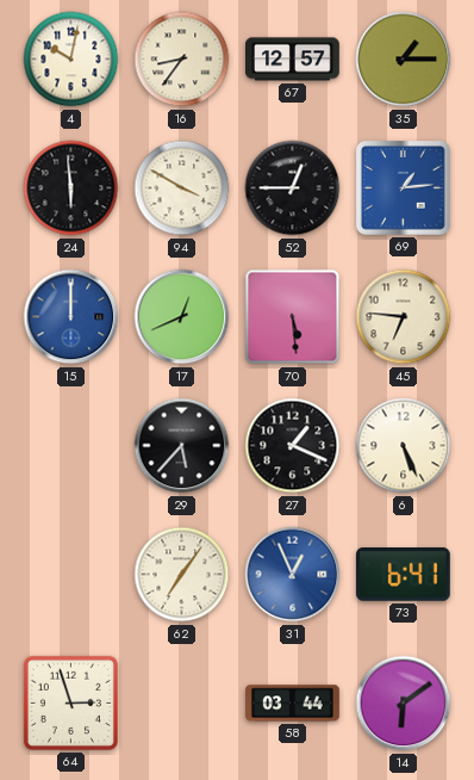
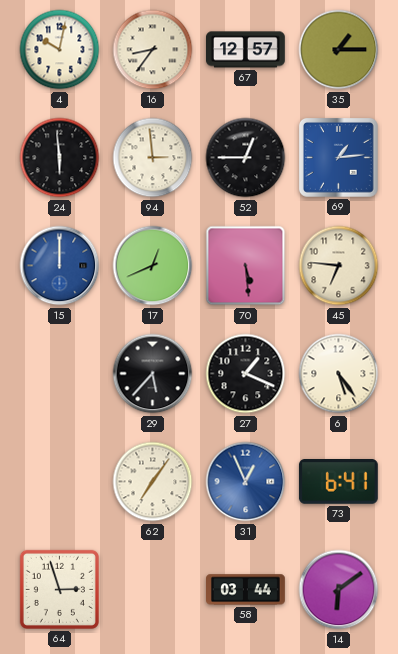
94: 3:50 -> 2:59 (153, 158)
6: 5:26 -> 5:24 (339, 374)
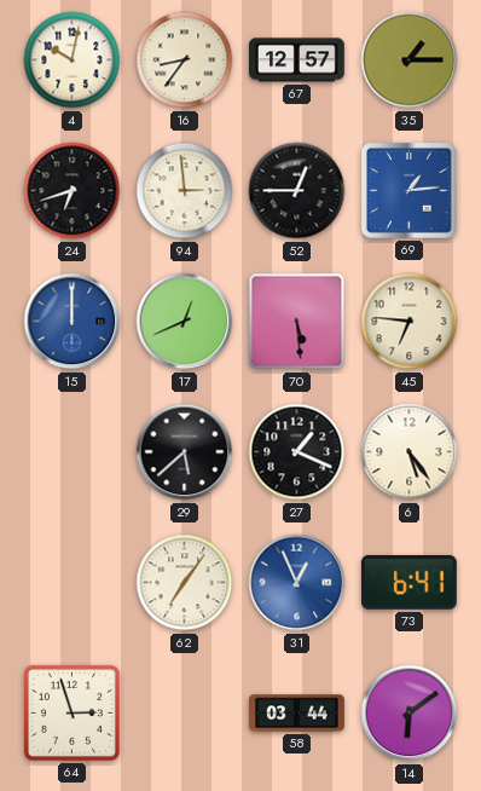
24: 5:59 -> 6:42 (73, 191)
29: 5:37 -> 5:38 (185, 452)
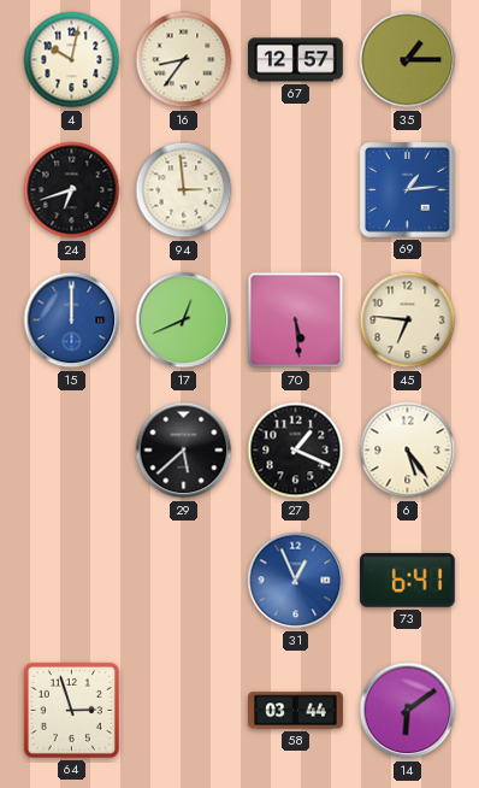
52: 12:45 -> none (297, 191)
62: 7:06 -> none (185, 583)
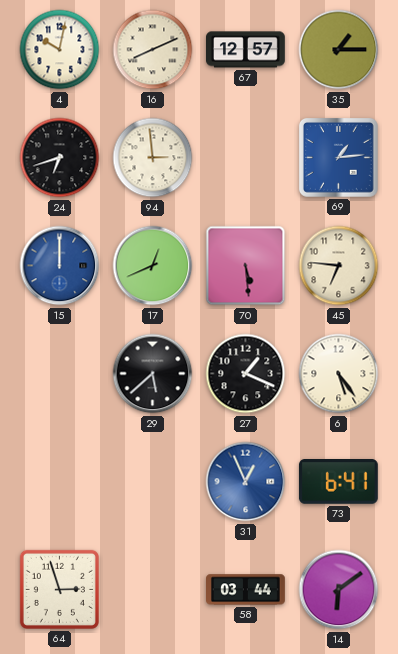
16: 8:36 -> 8:11 (153, 50)
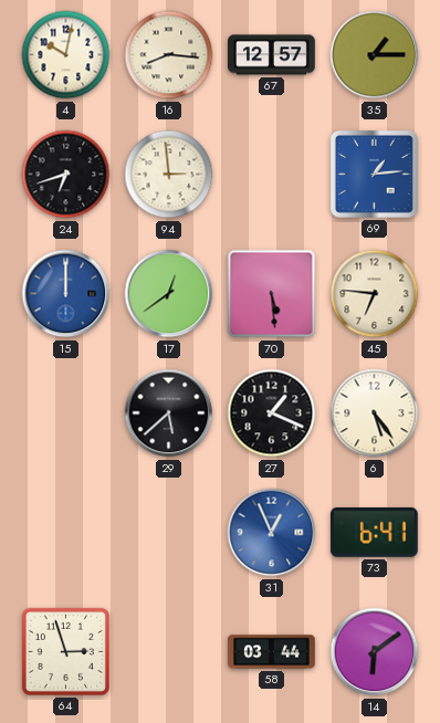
16: 8:11 -> 8:16 (169, 55)
17: 12:41 -> 12:39 (169, 294)
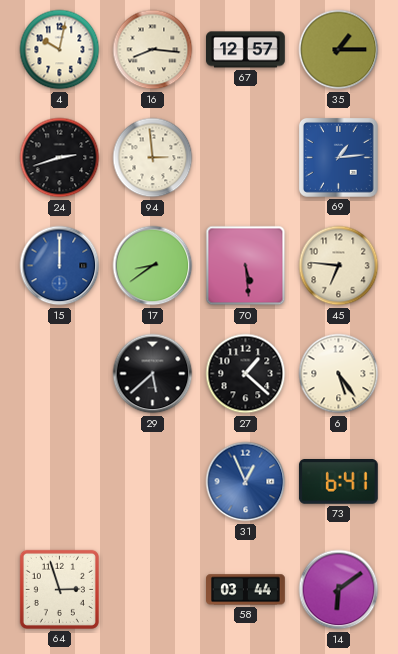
24: 6:42 -> 2:42 (60, 158)
17: 12:39 -> 8:39 (153, 266)
27: 1:19 -> 1:22 (246, 374)
